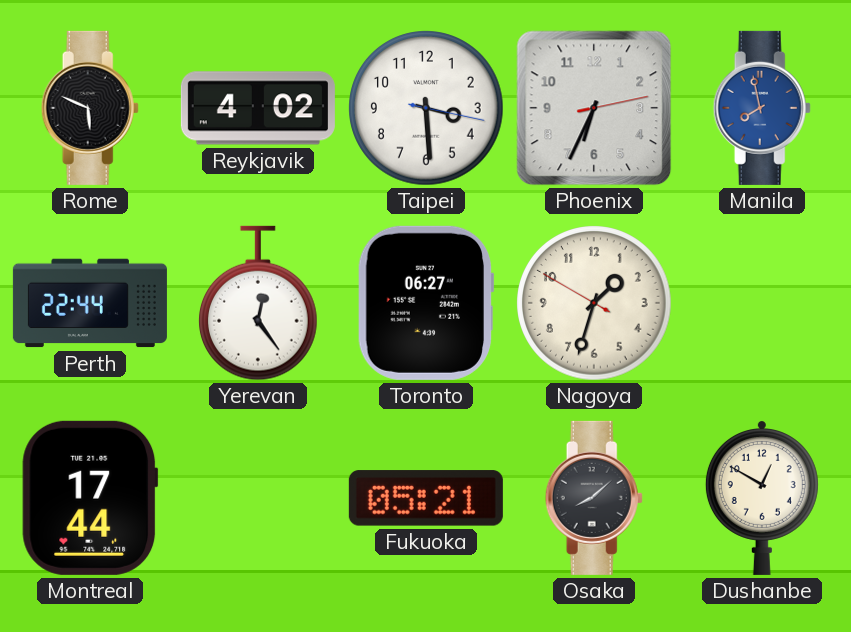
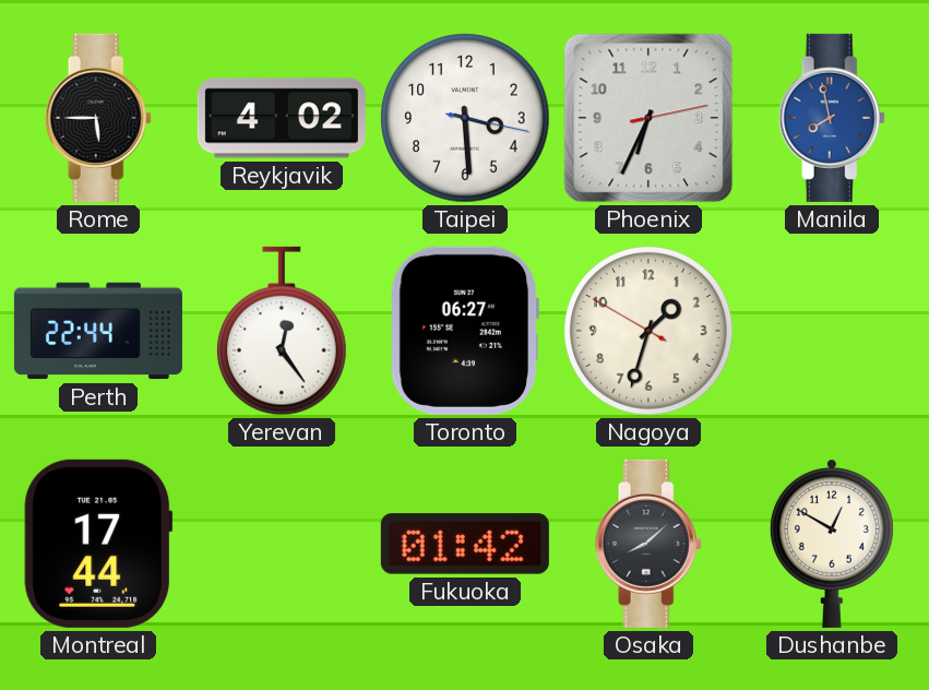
Rome: 5:49 -> 5:45 (98, 118)
Fukuoka: 05:21 -> 01:42 (465, 544)
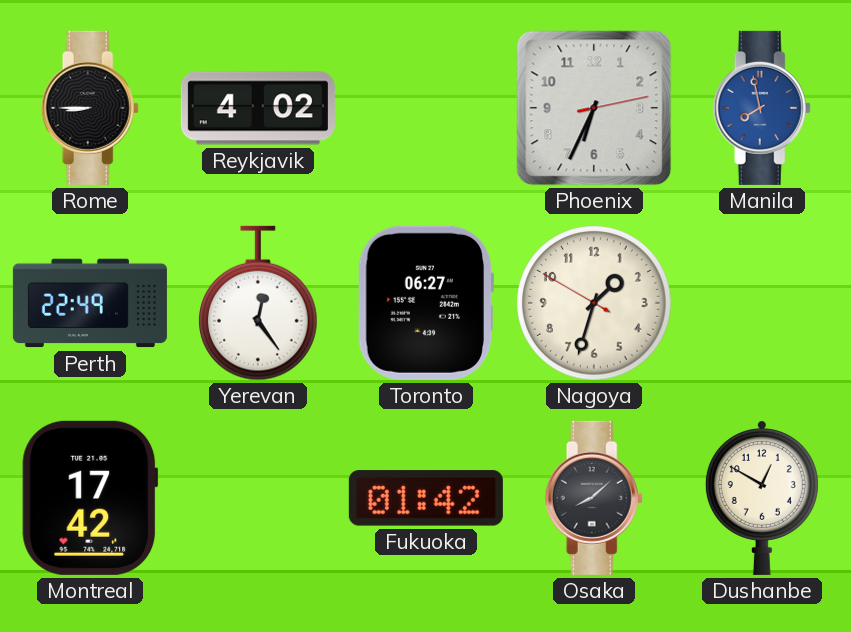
Rome: 5:45 -> 8:45 (90, 108)
Taipei: 3:29 -> none (465, 118)
Perth: 22:44 -> 22:49 (90, 303)
Montreal: 17:44 -> 17:42 (90, 498)
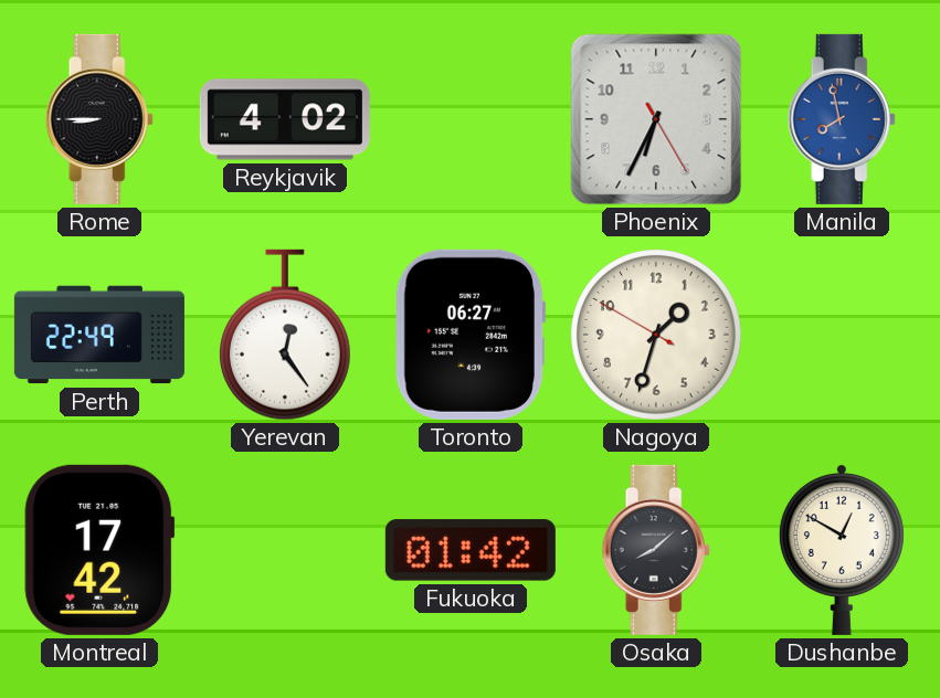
Phoenix: 6:34:13 -> 6:34:25 (656, 119)
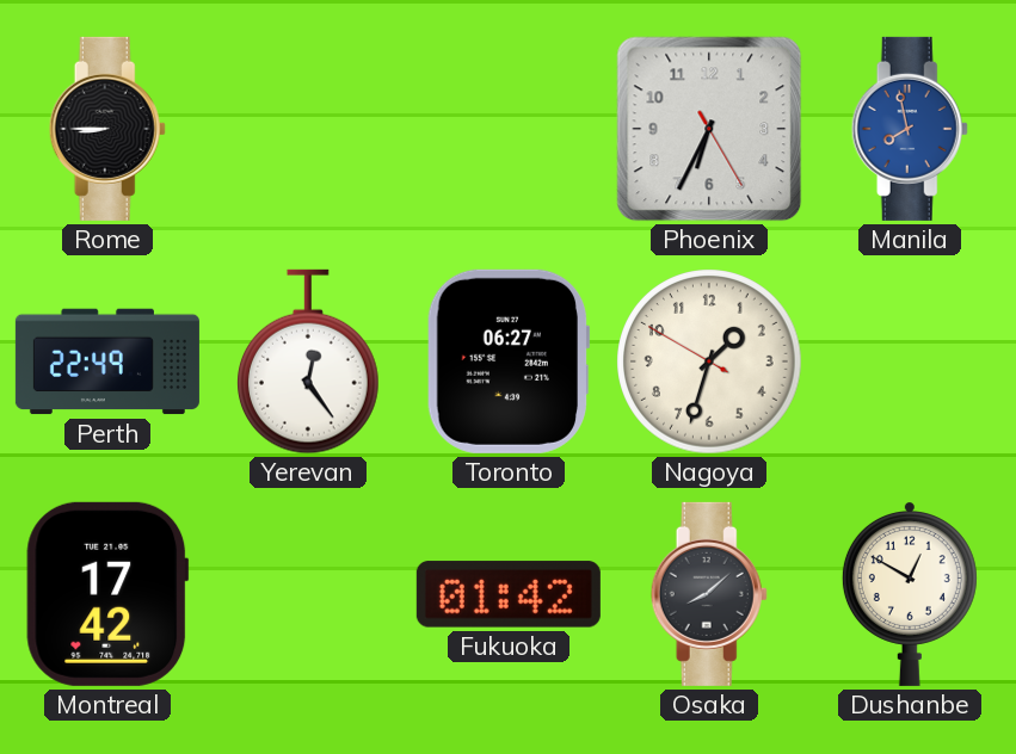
Reykjavik: 4:02 -> none (285, 119)
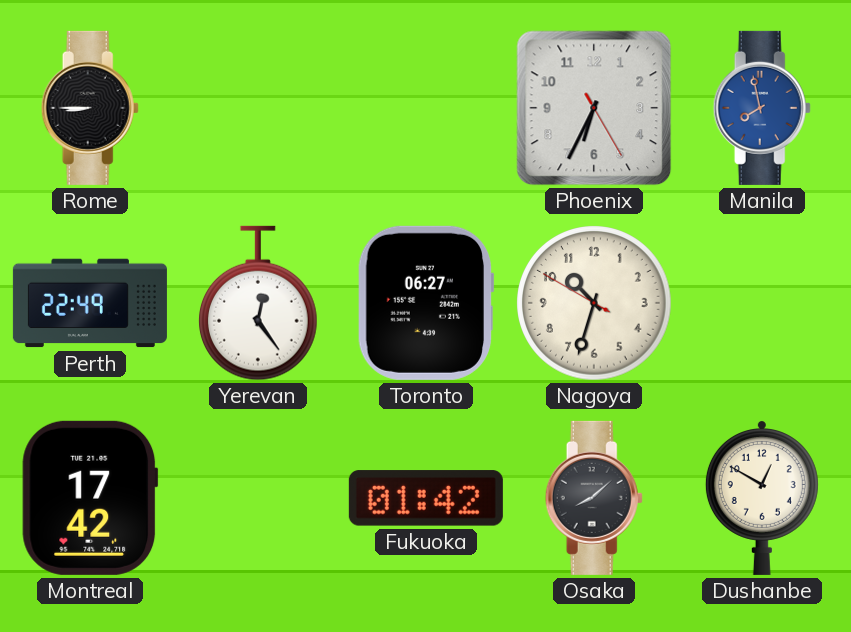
Nagoya: 1:32 -> 10:32 (594, 303)
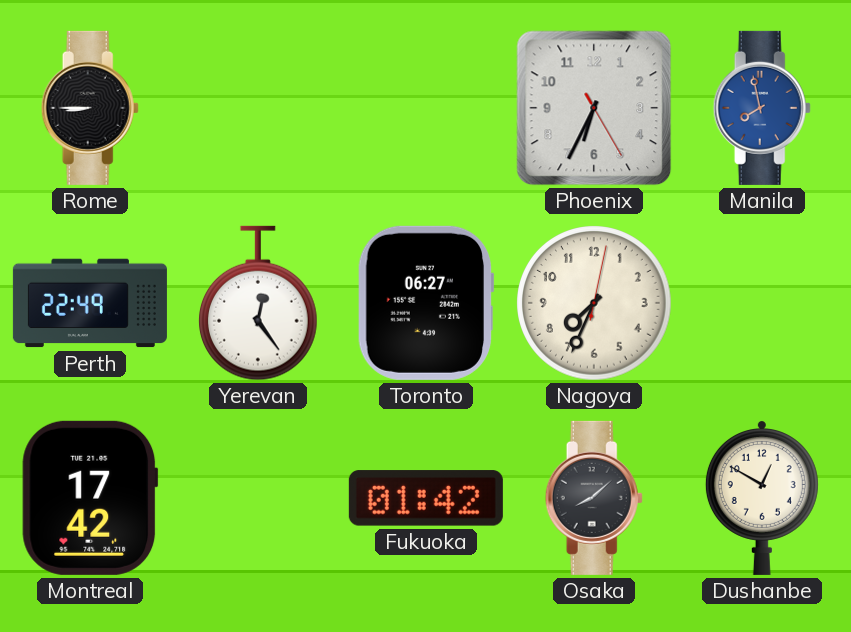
Nagoya: 10:32 -> 7:34 (594, 303)
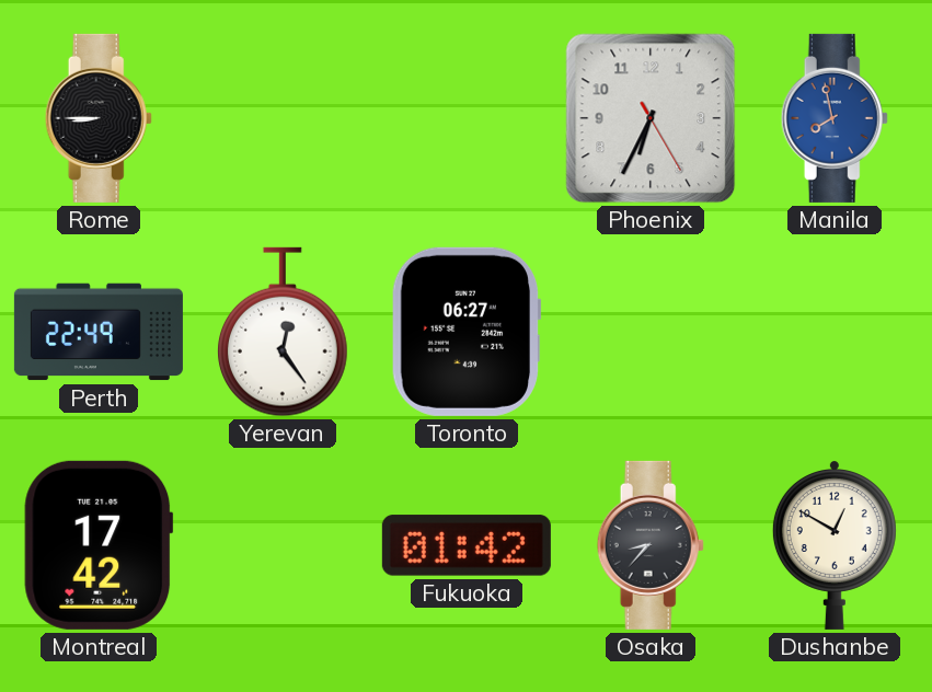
Nagoya: 7:34 -> none (594, 303)
Osaka: 8:08 -> 8:37 (651, 545)
